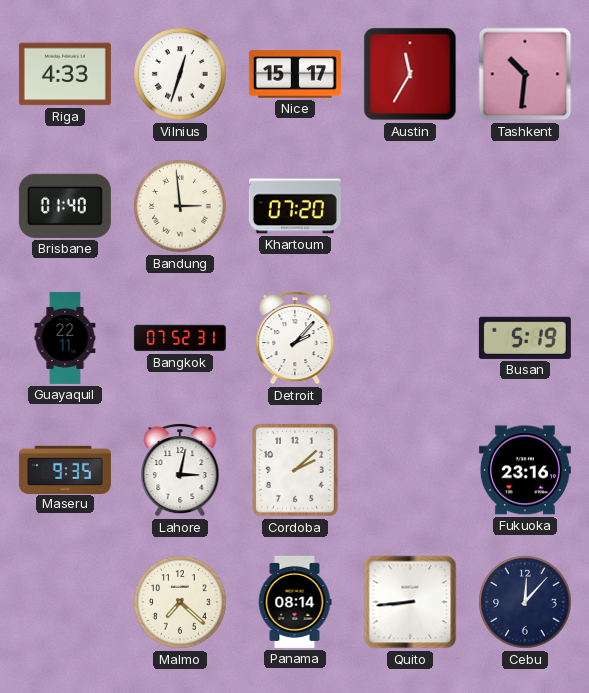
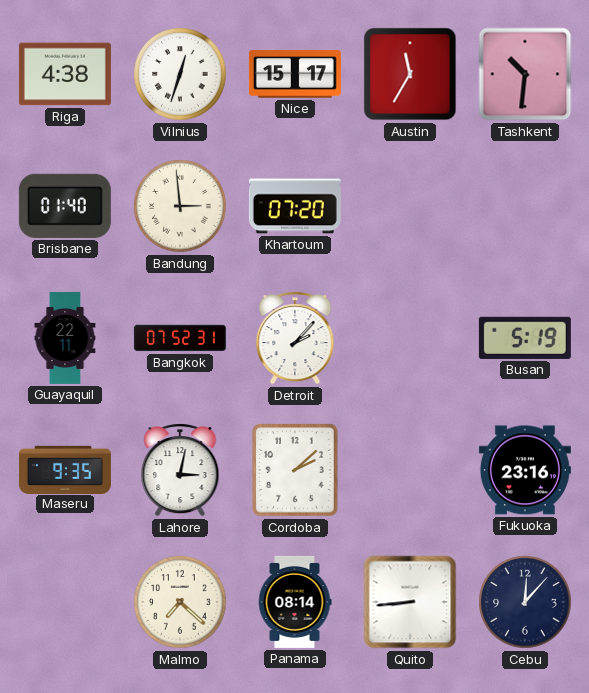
Riga: 4:33 -> 4:38 (65, 74)
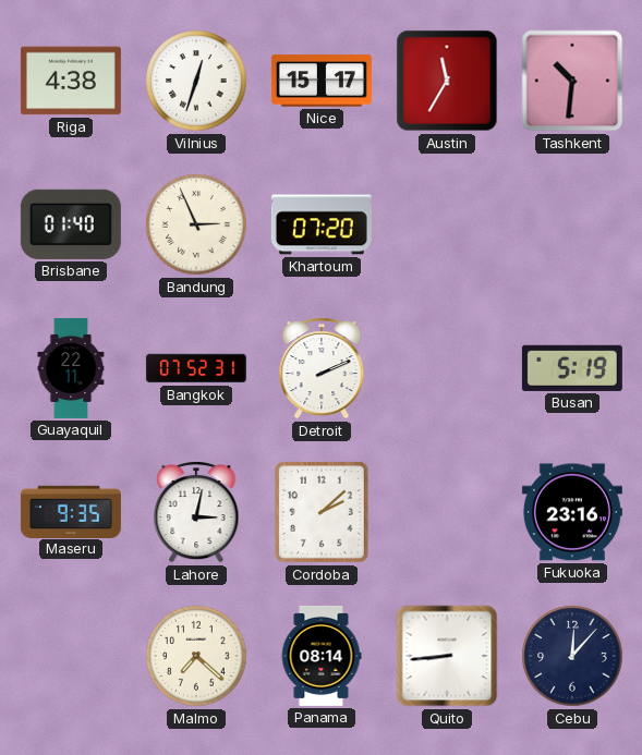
Bandung: 2:59 -> 2:56 (196, 224)
Detroit: 2:07 -> 2:11 (322, 368)
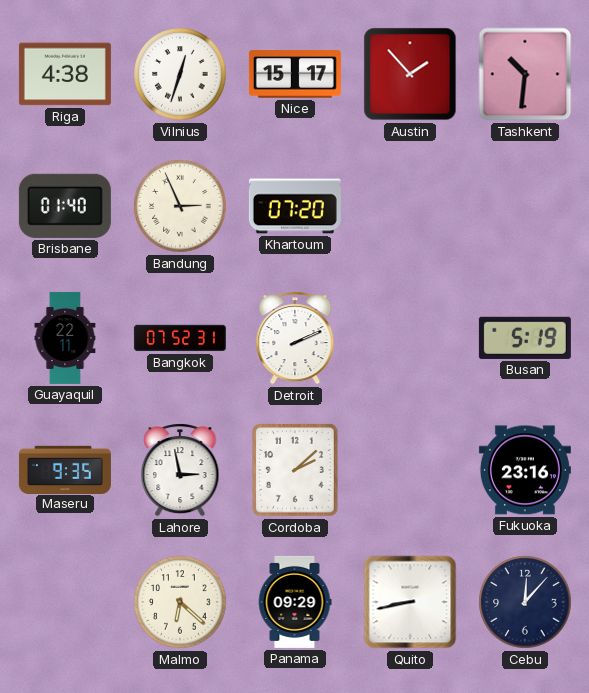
Austin: 11:35 -> 1:53 (410, 74)
Lahore: 3:02 -> 2:58 (180, 470)
Malmo: 7:22 -> 6:22 (180, 602)
Panama: 08:14 -> 09:29 (295, 602)
Quito: 8:44 -> 8:43 (410, 602)
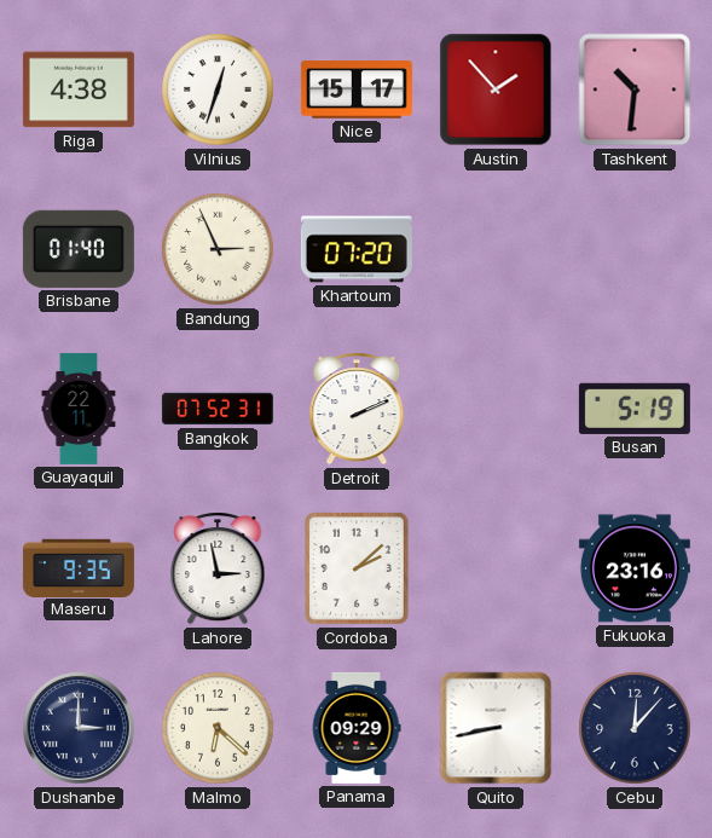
Dushanbe: none -> 3:00 (79, 728)
